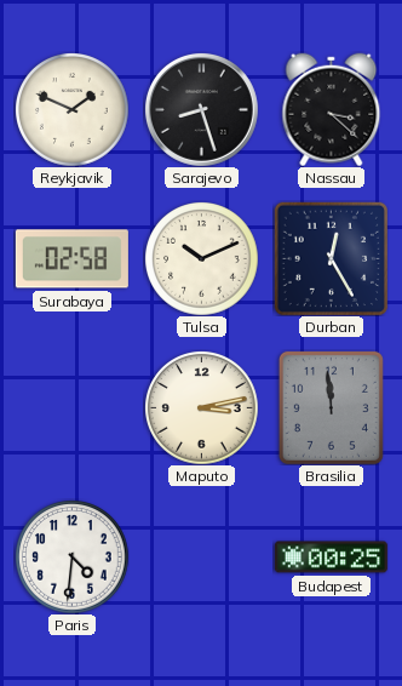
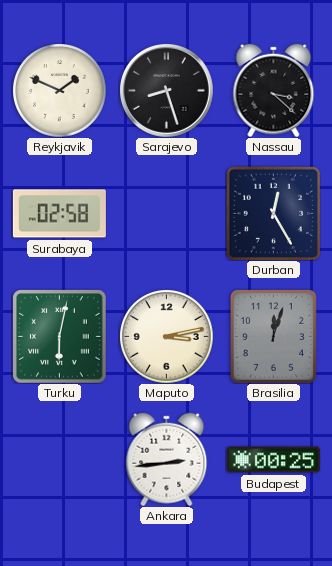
Tulsa: 10:11 -> none (201, 258)
Turku: none -> 6:02 (59, 336)
Brasilia: 11:59 -> 12:03 (273, 336)
Paris: 4:31 -> none (71, 556)
Ankara: none -> 2:44 (167, 459)
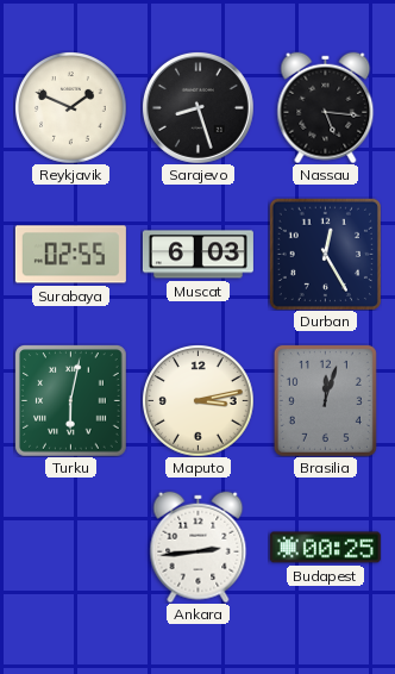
Nassau: 3:22 -> 5:16 (326, 107)
Surabaya: 02:58 -> 02:55 (70, 255)
Muscat: none -> 6:03 (197, 255)
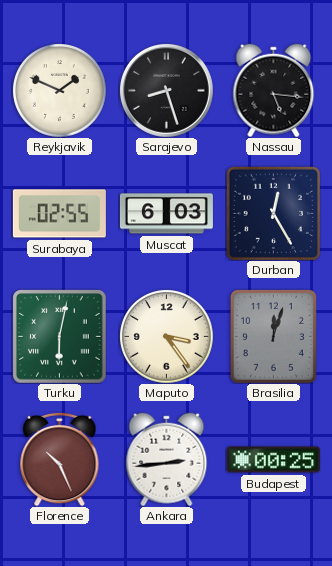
Maputo: 3:13 -> 3:24 (166, 336)
Florence: none -> 10:26 (60, 459)
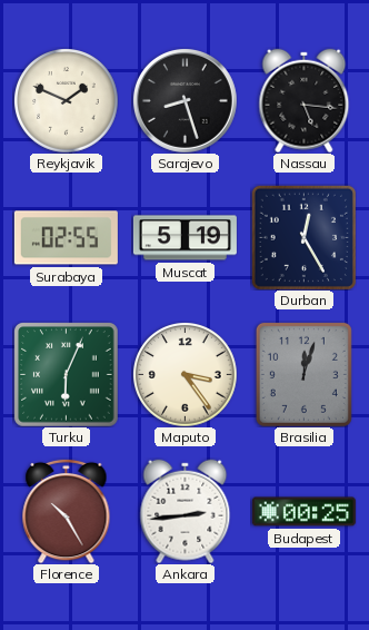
Muscat: 6:03 -> 5:19 (184, 238)
Turku: 6:02 -> 6:04 (66, 374)
Florence: 10:26 -> 10:25 (67, 511)
